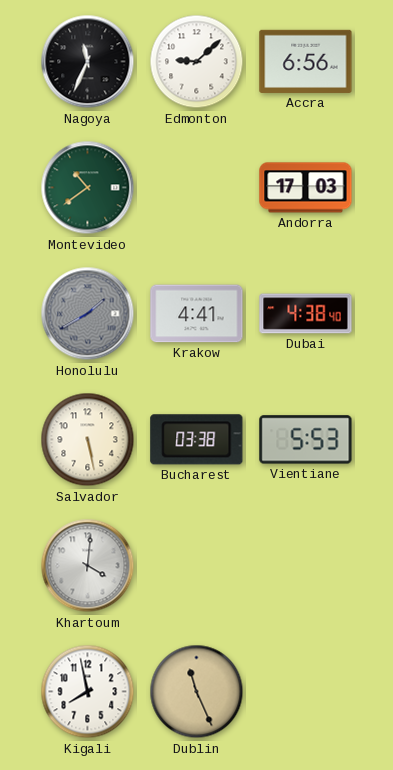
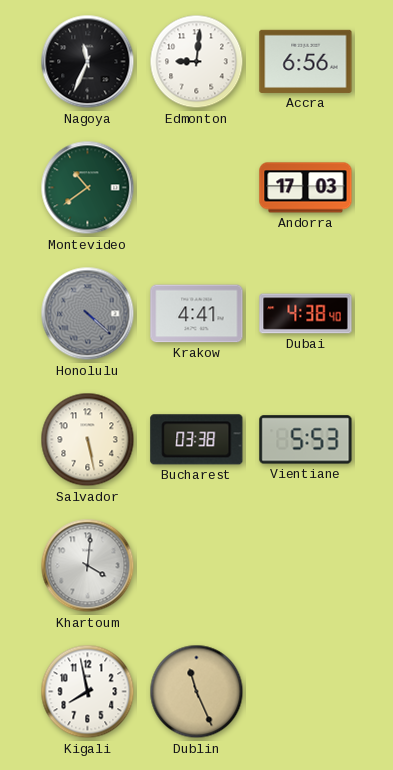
Edmonton: 9:08 -> 9:01 (197, 62)
Honolulu: 1:40 -> 4:22 (88, 314)
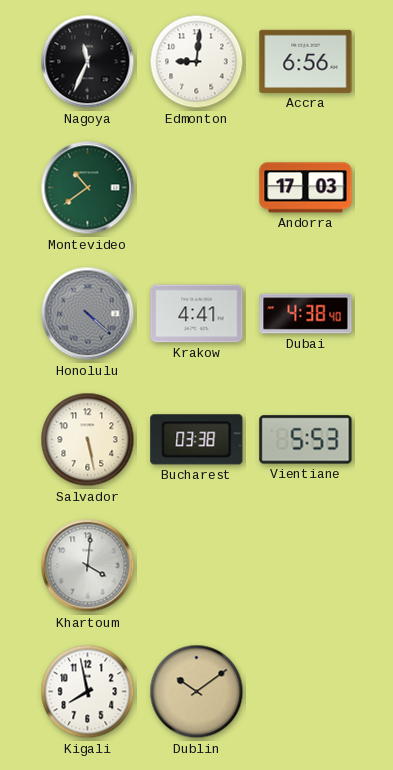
Dublin: 11:26 -> 10:09 (197, 692)
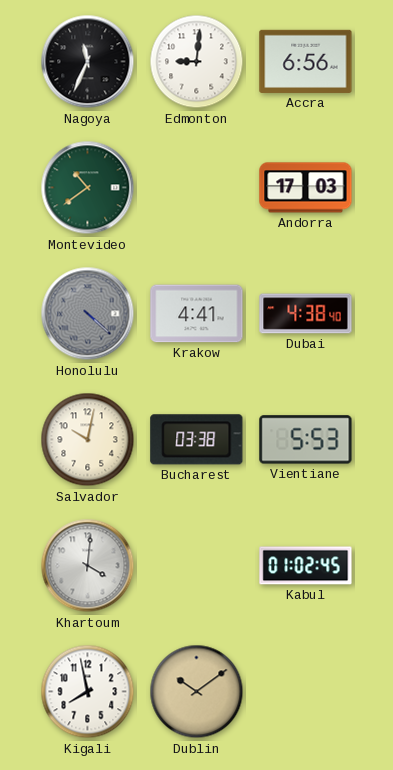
Salvador: 5:28 -> 10:02 (88, 440)
Kabul: none -> 01:02 (306, 566)
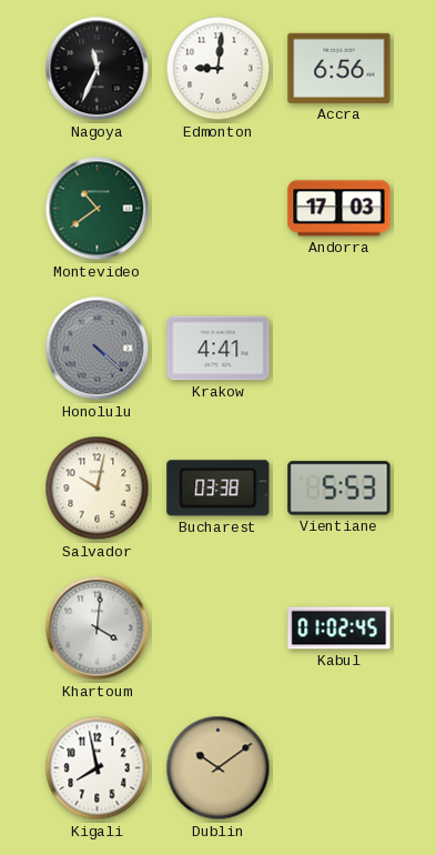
Dubai: 4:38 -> none (306, 314)
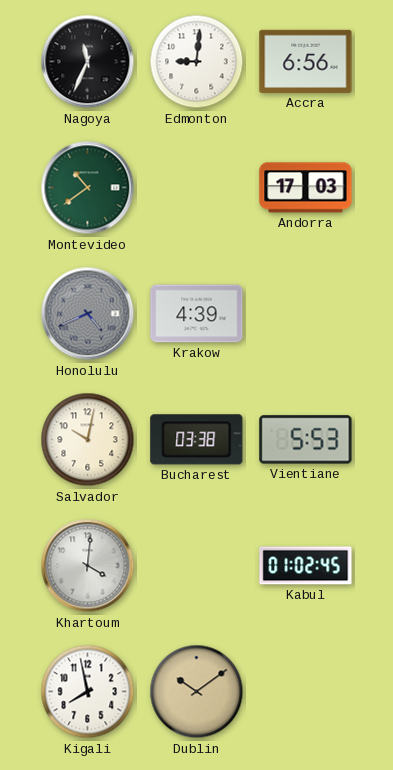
Honolulu: 4:22 -> 4:41 (88, 314)
Krakow: 4:41 -> 4:39 (197, 314)
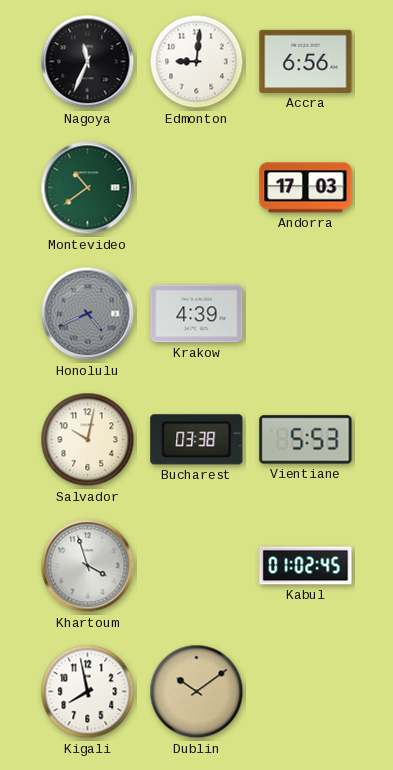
Khartoum: 4:01 -> 3:57 (88, 566)
